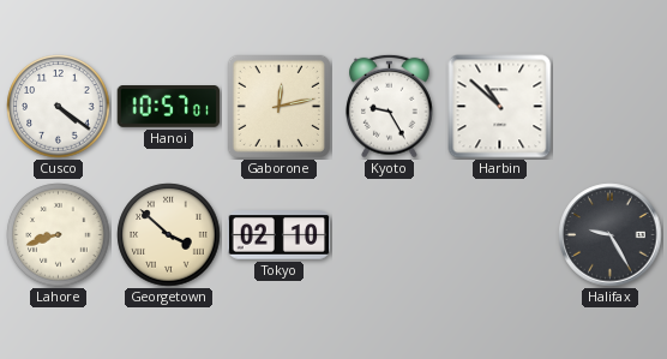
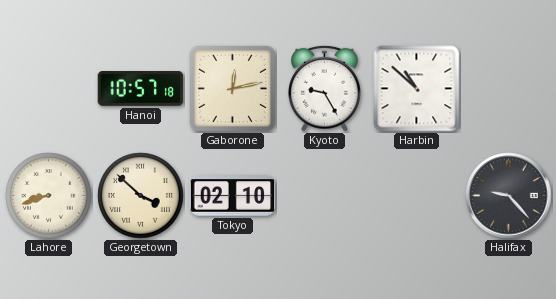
Cusco: 4:21 -> none (59, 107)
Hanoi: 10:57:01 -> 10:57:18 (141, 89)
Halifax: 9:25 -> 9:23 (509, 196)
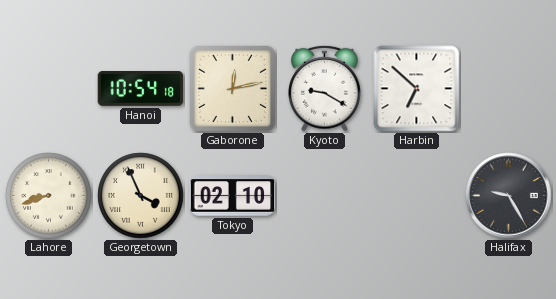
Hanoi: 10:57 -> 10:54 (141, 89)
Kyoto: 9:25 -> 9:20 (325, 88)
Harbin: 10:52 -> 6:52 (417, 89)
Georgetown: 3:52 -> 3:56 (141, 196)
Halifax: 9:23 -> 9:25 (509, 196)
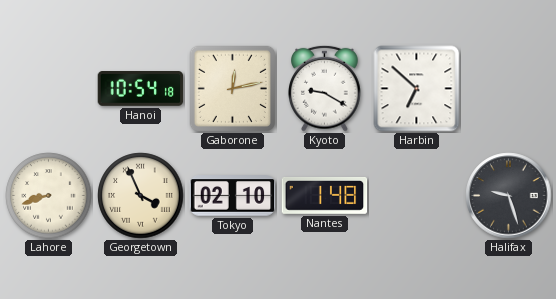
Nantes: none -> 1:48 (325, 196)
Halifax: 9:25 -> 9:27 (509, 196)
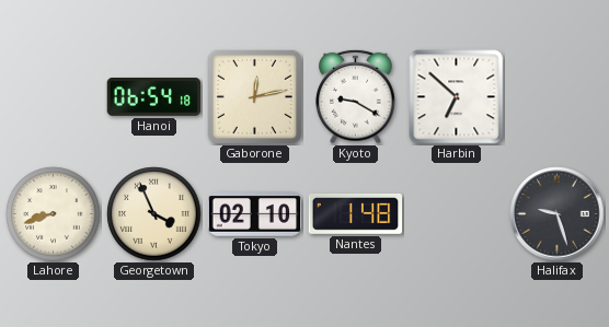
Hanoi: 10:54 -> 06:54 (154, 97)
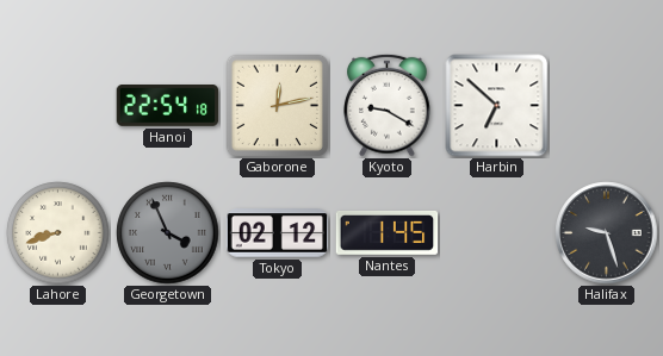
Hanoi: 06:54 -> 22:54 (168, 106)
Georgetown dial: cream -> grey (168, 233)
Tokyo: 02:10 -> 02:12 (278, 233)
Nantes: 1:48 -> 1:45 (388, 233)
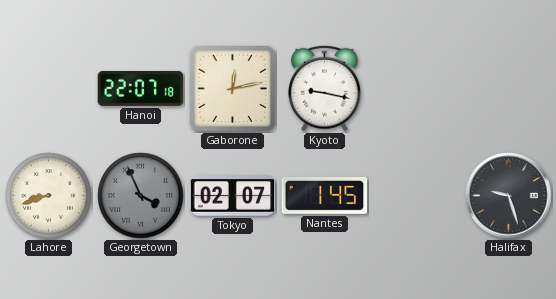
Hanoi: 22:54 -> 22:07 (141, 89)
Kyoto: 9:20 -> 9:17 (325, 88)
Harbin: 6:52 -> none (497, 106)
Tokyo: 02:12 -> 02:07 (233, 196)
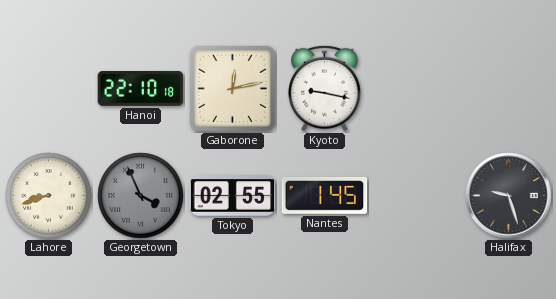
Hanoi: 22:07 -> 22:10 (141, 89)
Tokyo: 02:07 -> 02:55 (233, 196)
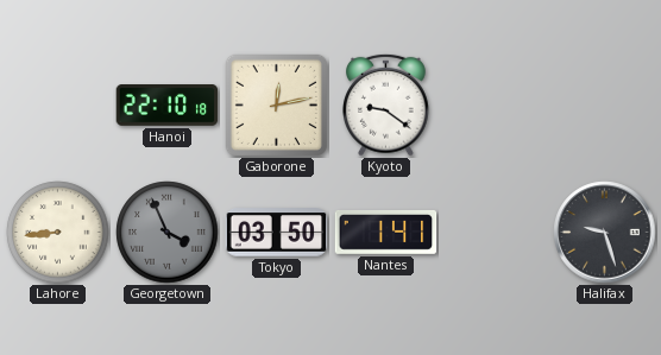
Kyoto: 9:17 -> 9:21 (386, 104)
Lahore: 8:42 -> 8:44 (58, 233)
Tokyo: 02:55 -> 03:50 (277, 233)
Nantes: 1:45 -> 1:41 (386, 233)
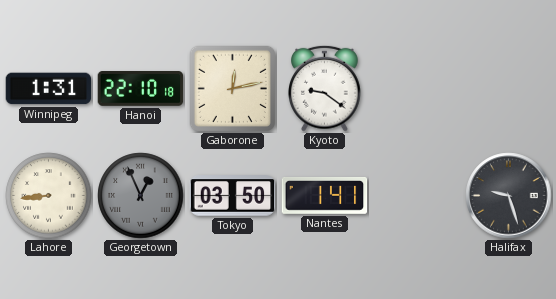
Winnipeg: none -> 1:31 (49, 89)
Georgetown: 3:56 -> 12:56 (141, 196)
